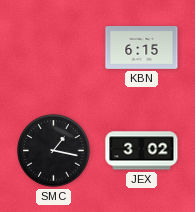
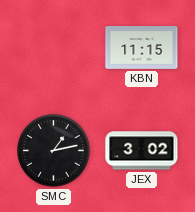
KBN: 6:15 -> 11:15 (142, 48)
SMC: 1:17 -> 1:13 (54, 151)
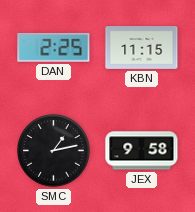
DAN: none -> 2:25 (54, 47)
JEX: 3:02 -> 9:58 (142, 151)
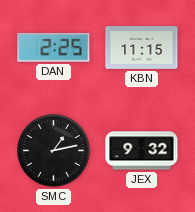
JEX: 9:58 -> 9:32 (142, 151)
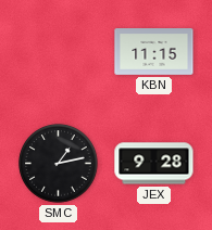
DAN: 2:25 -> none (54, 47)
JEX: 9:32 -> 9:28 (154, 164)
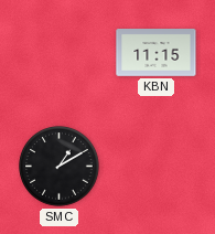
SMC: 1:13 -> 1:10 (60, 167)
JEX: 9:28 -> none (154, 164)
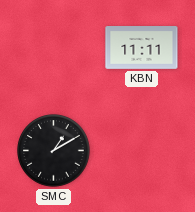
KBN: 11:15 -> 11:11 (142, 48)
